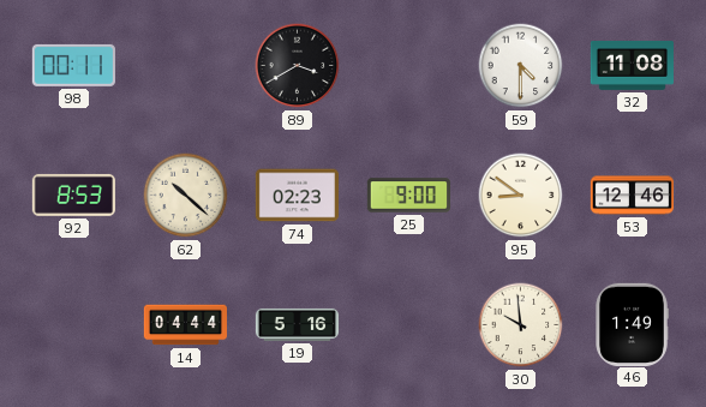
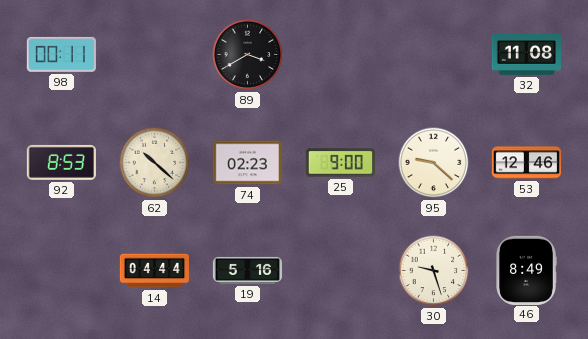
59: 4:30 -> none (521, 66)
95: 8:51 -> 9:22 (434, 163)
30: 9:59 -> 9:27 (434, 271)
46: 1:49 -> 8:49 (526, 270)
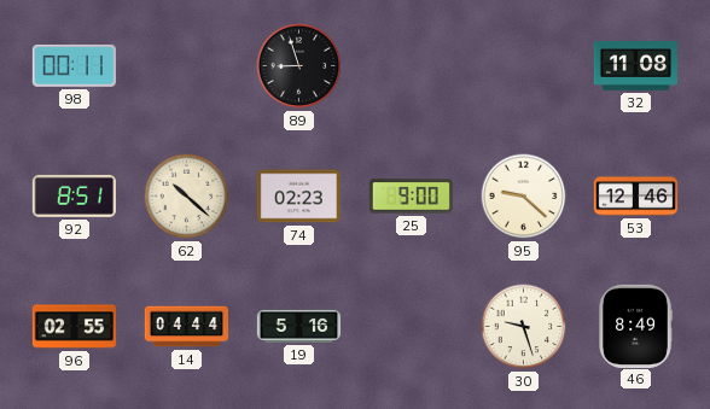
89: 3:40 -> 8:57 (299, 66)
92: 8:53 -> 8:51 (74, 195)
96: none -> 02:55 (74, 327)
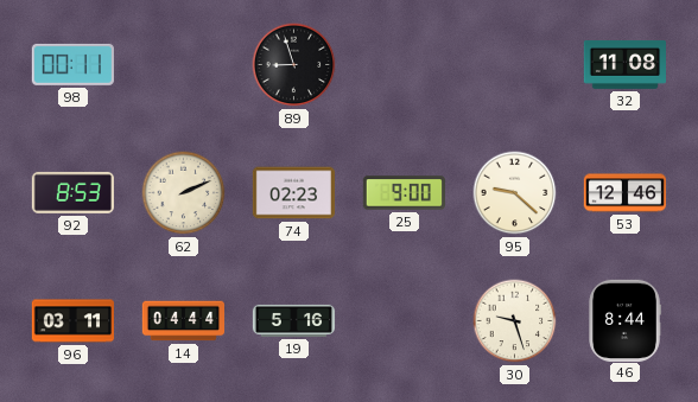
92: 8:51 -> 8:53 (72, 192)
62: 10:22 -> 2:11 (184, 193)
96: 02:55 -> 03:11 (72, 321)
46: 8:49 -> 8:44 (624, 320)
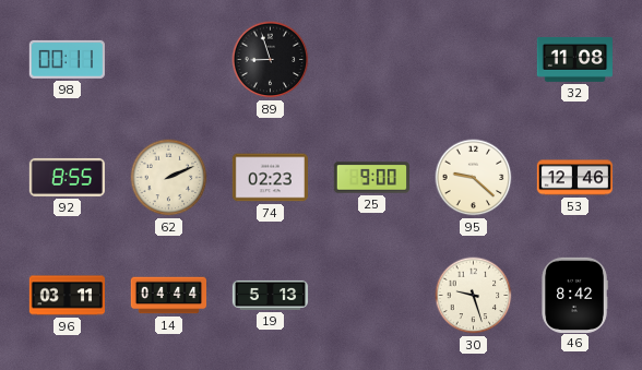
92: 8:53 -> 8:55 (67, 177)
19: 5:16 -> 5:13 (271, 295)
46: 8:44 -> 8:42 (574, 295)
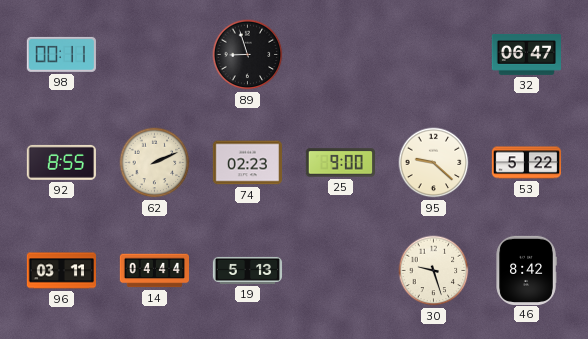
32: 11:08 -> 06:47 (526, 54)
53: 12:46 -> 5:22 (526, 163)
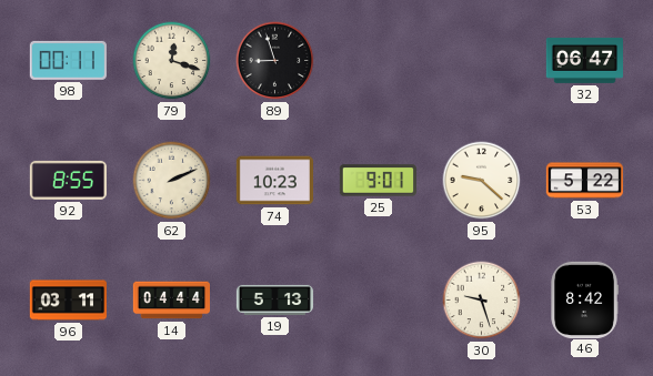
79: none -> 12:18 (172, 61)
74: 02:23 -> 10:23 (274, 181)
25: 9:00 -> 9:01 (378, 181)
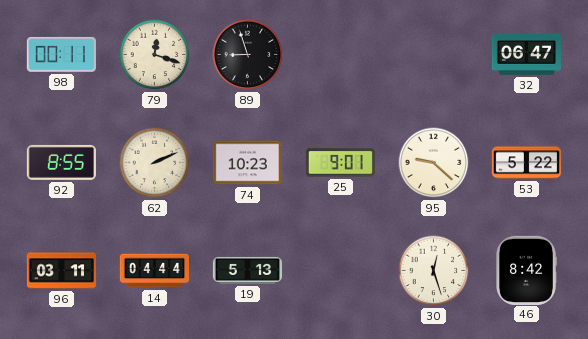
30: 9:27 -> 12:27 (434, 271)
